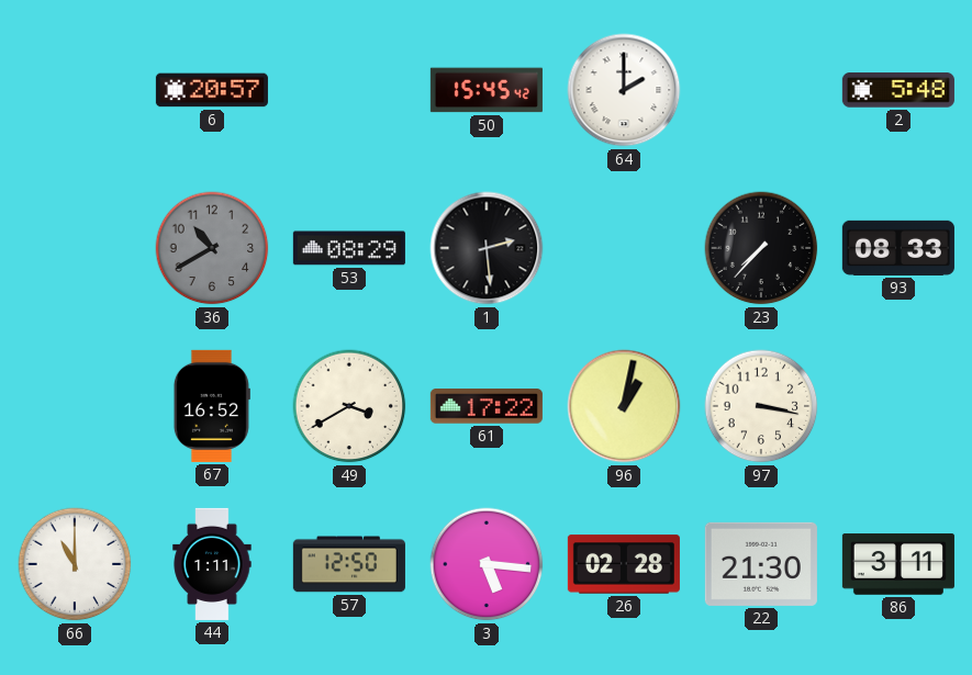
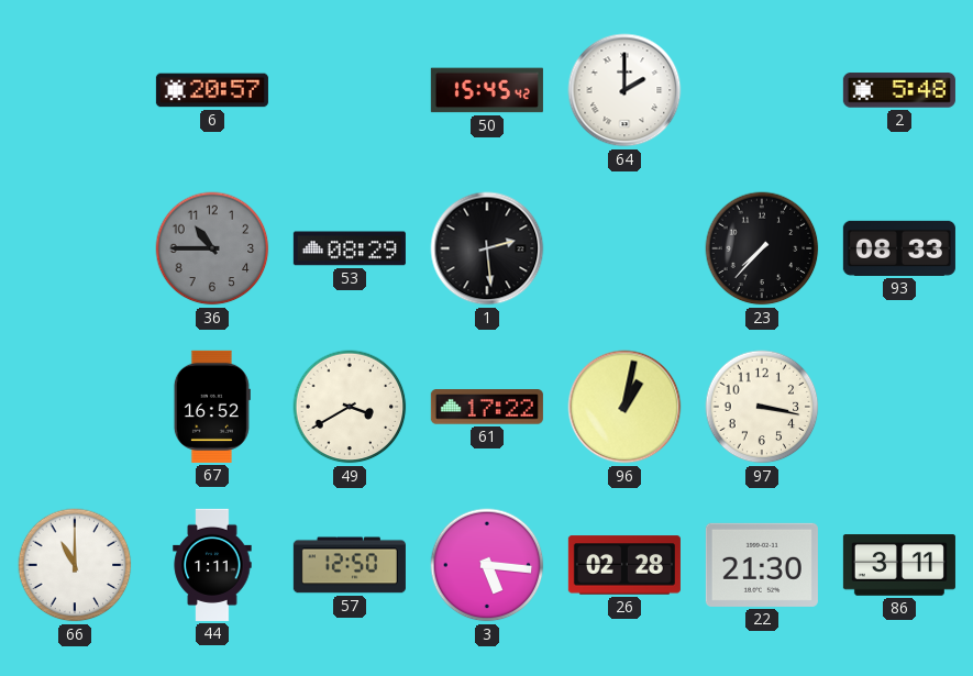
36: 10:40 -> 10:45 (212, 248)
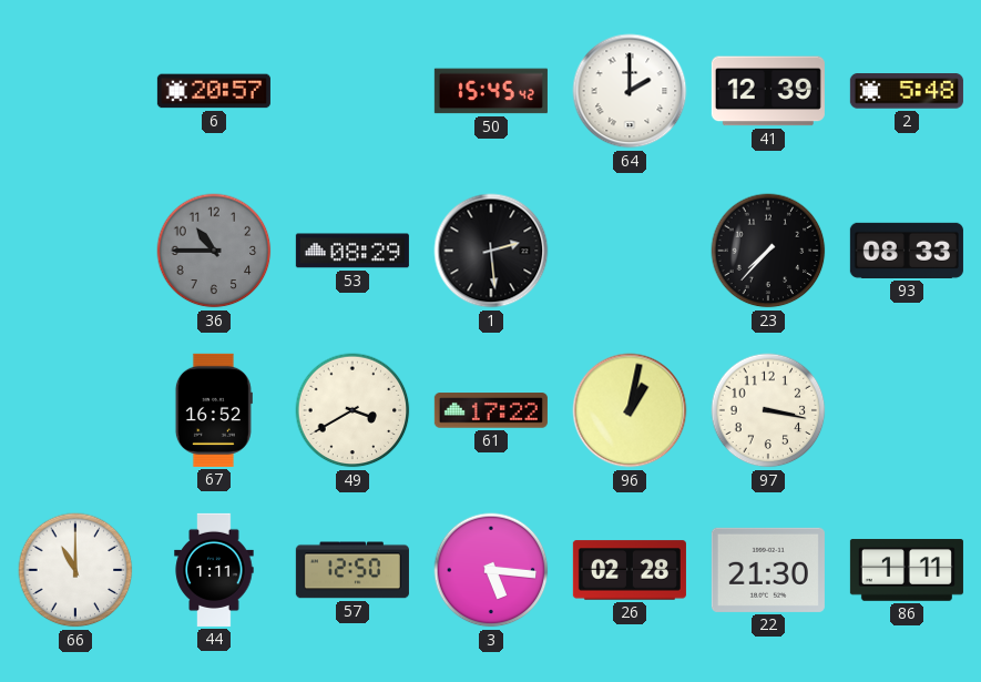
41: none -> 12:39 (768, 91)
86: 3:11 -> 1:11 (907, 570)
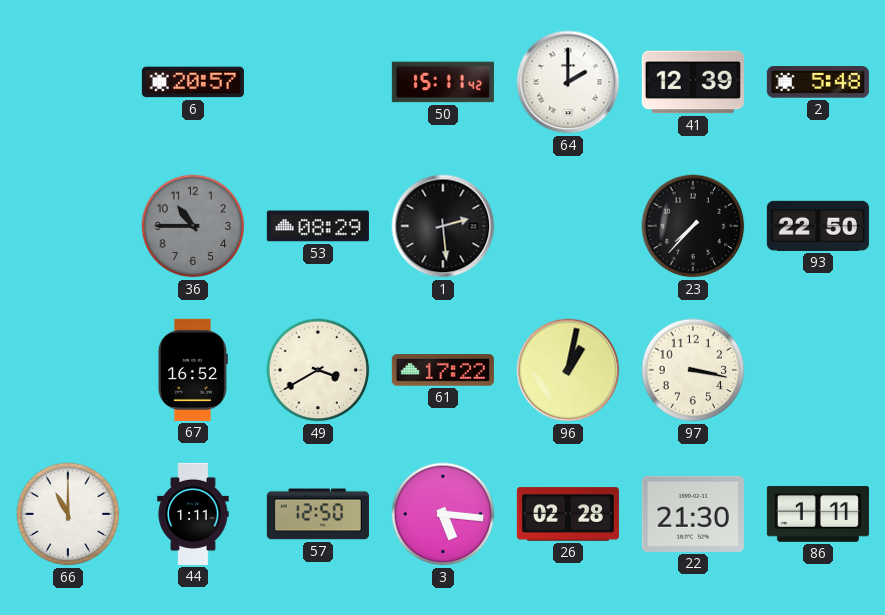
50: 15:45 -> 15:11 (443, 82)
93: 08:33 -> 22:50 (818, 226)
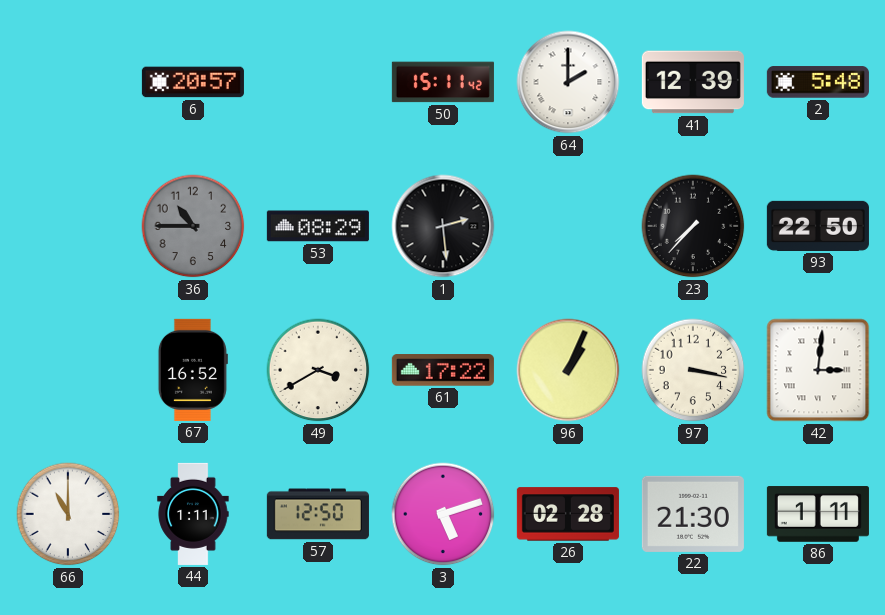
96: 1:02 -> 1:04 (568, 370)
42: none -> 3:01 (818, 370)
3: 5:16 -> 5:12 (443, 514)
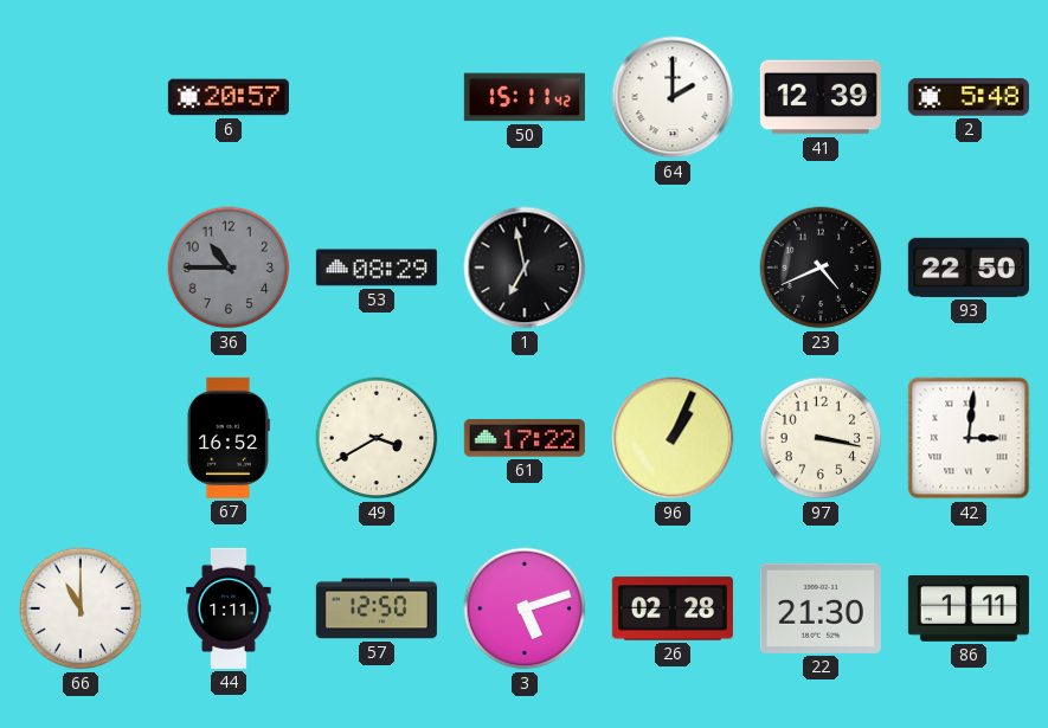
1: 2:29 -> 6:58 (525, 268)
23: 7:37 -> 4:41 (821, 268)
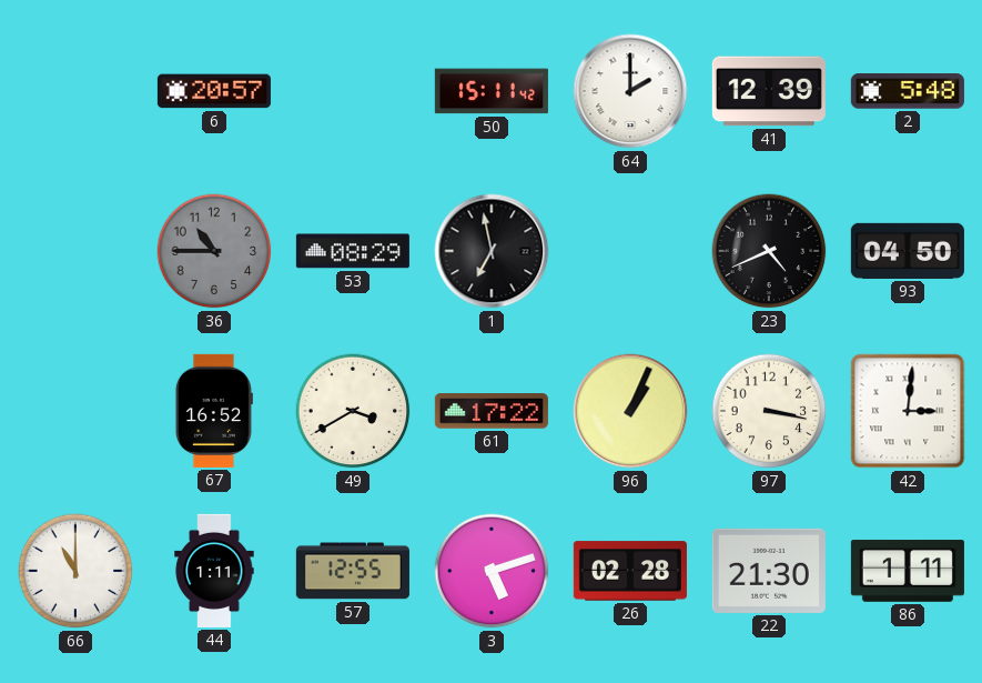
93: 22:50 -> 04:50 (908, 251)
57: 12:50 -> 12:55 (353, 571)
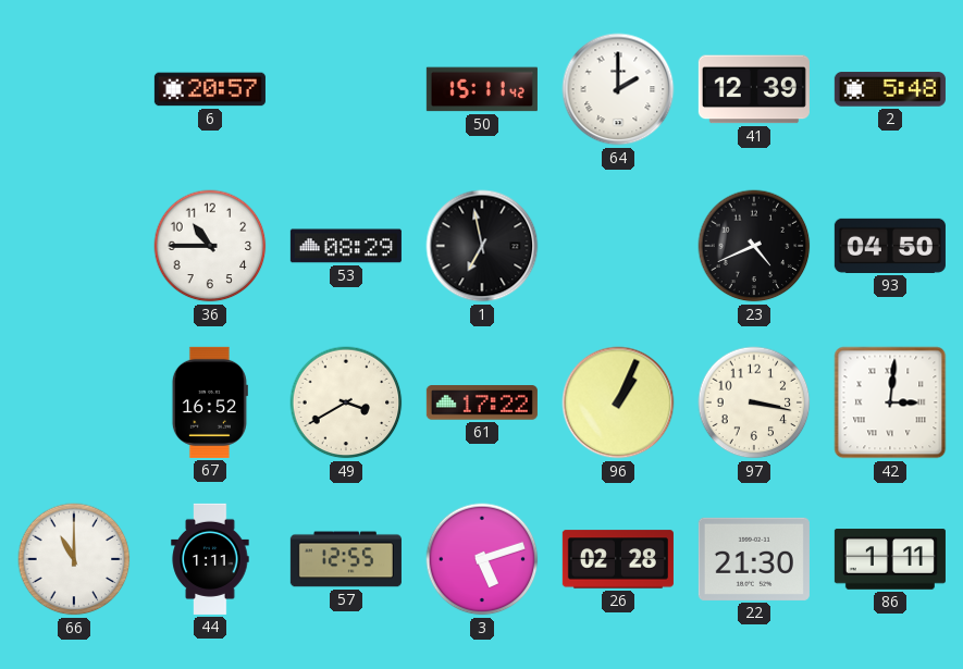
36 dial: grey -> white (210, 246)
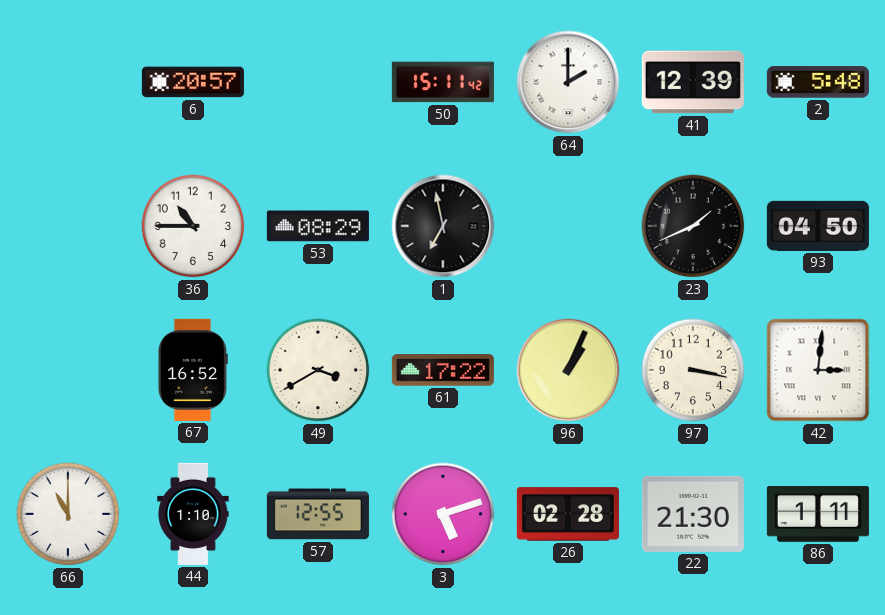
23: 4:41 -> 1:41 (693, 226)
44: 1:11 -> 1:10 (193, 514)
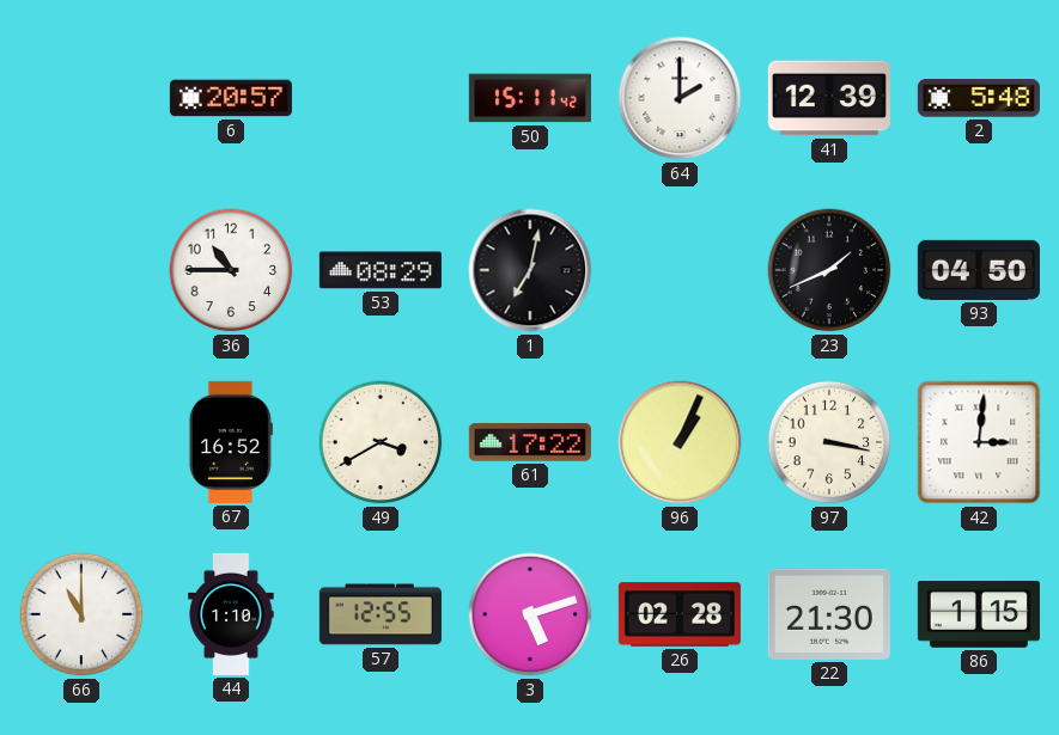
1: 6:58 -> 7:02 (530, 270)
86: 1:11 -> 1:15 (979, 614)
